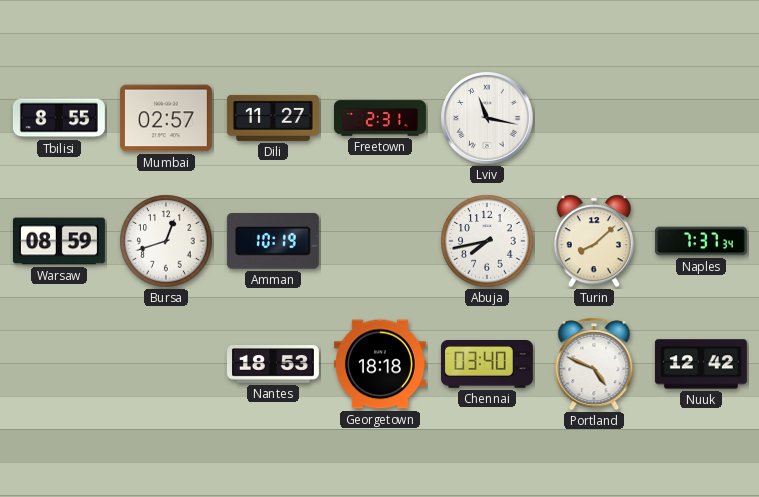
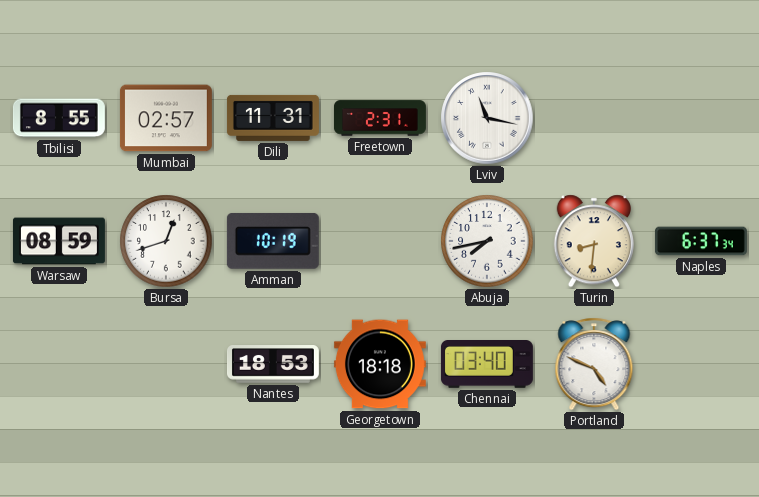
Dili: 11:27 -> 11:31 (273, 118)
Turin: 8:08 -> 8:31 (593, 241)
Naples: 7:37 -> 6:37 (701, 241)
Nuuk: 12:42 -> none (701, 364)
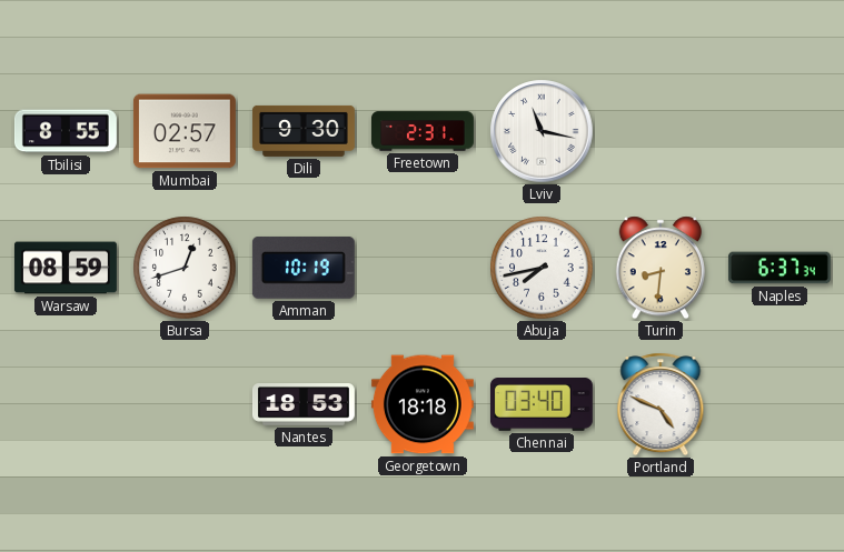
Dili: 11:31 -> 9:30 (304, 131)
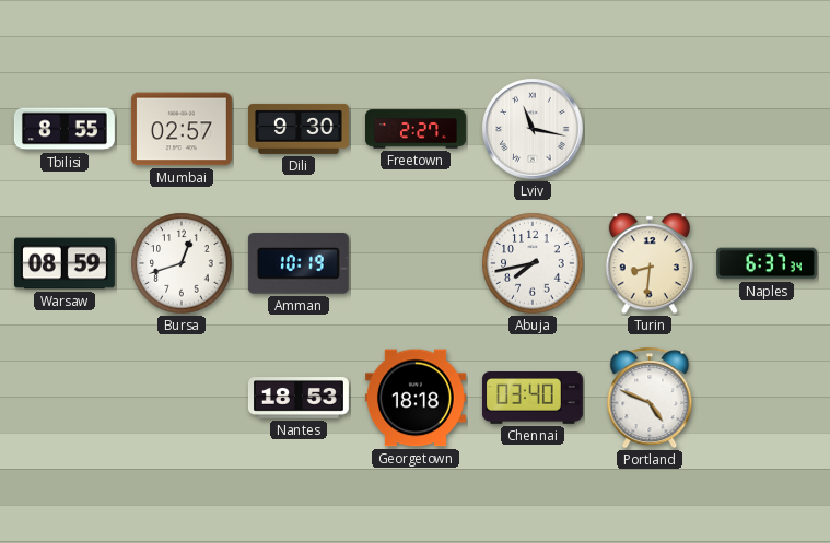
Freetown: 2:31 -> 2:27 (416, 129)
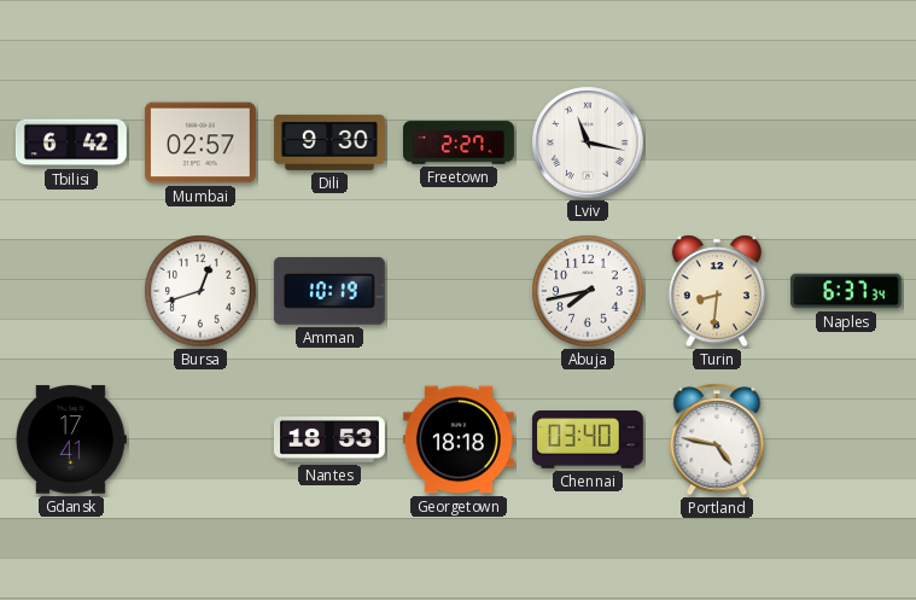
Tbilisi: 8:55 -> 6:42 (71, 142)
Warsaw: 08:59 -> none (65, 263)
Gdansk: none -> 17:41 (71, 439)
Portland: 4:49 -> 4:47 (717, 439)
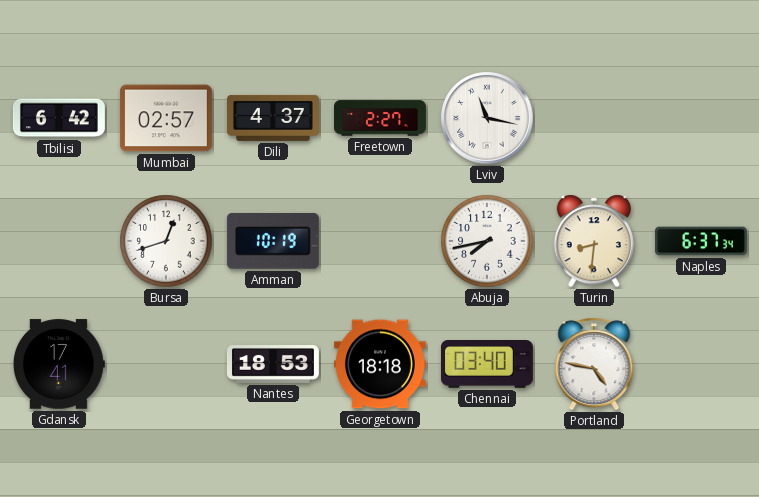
Dili: 9:30 -> 4:37 (273, 118)
